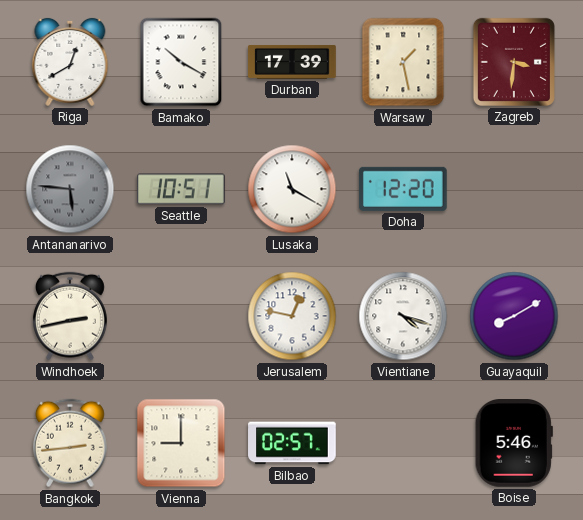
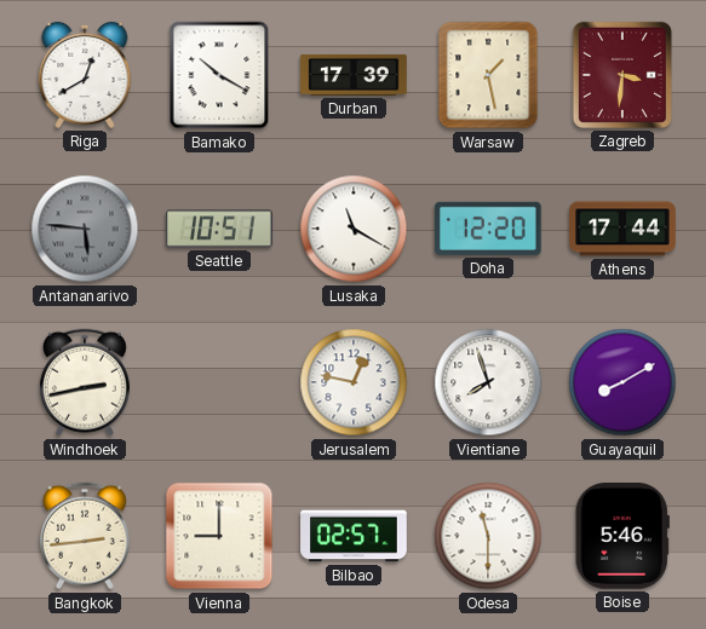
Athens: none -> 17:44 (622, 229)
Vientiane: 4:18 -> 7:57 (488, 382)
Odesa: none -> 11:30 (488, 536)
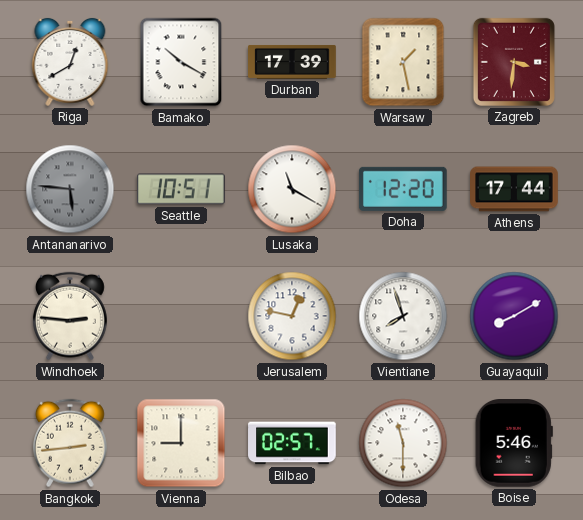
Windhoek: 2:43 -> 2:46 (70, 316)
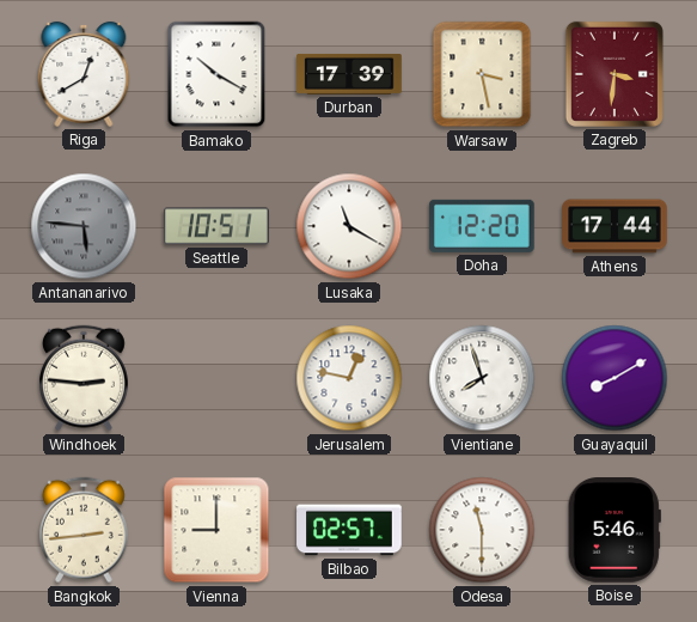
Warsaw: 1:28 -> 3:28 (482, 74)
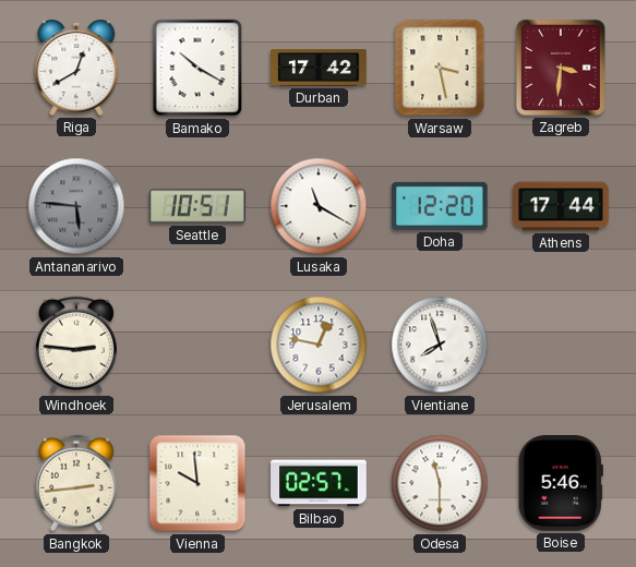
Durban: 17:39 -> 17:42 (319, 68)
Guayaquil: 8:10 -> none (615, 378)
Vienna: 9:00 -> 9:59 (197, 483)
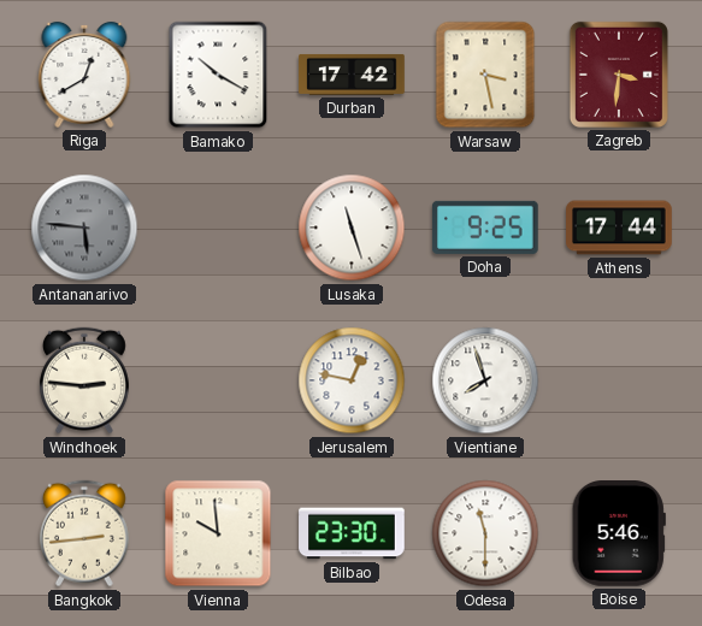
Seattle: 10:51 -> none (199, 206)
Lusaka: 11:20 -> 11:27 (352, 228)
Doha: 12:20 -> 9:25 (485, 228)
Bilbao: 02:57 -> 23:30 (352, 533)
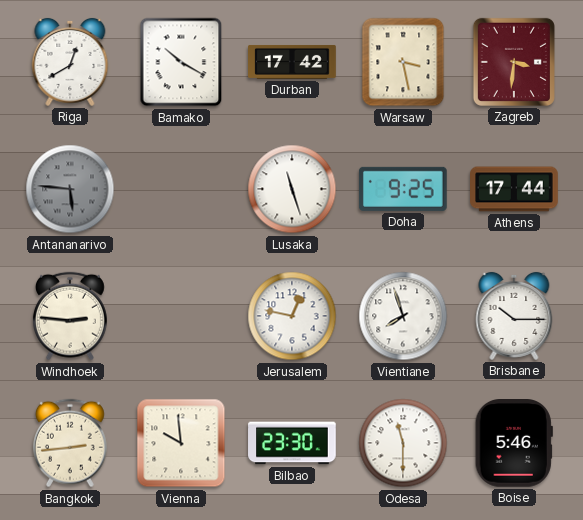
Brisbane: none -> 10:15 (514, 316)
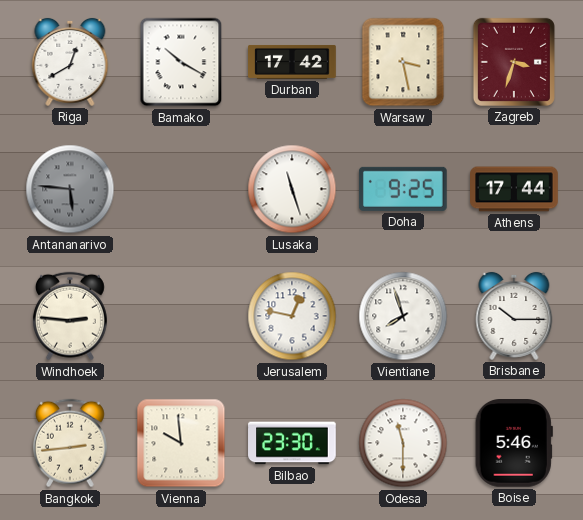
Zagreb: 3:31 -> 3:33 (514, 62)
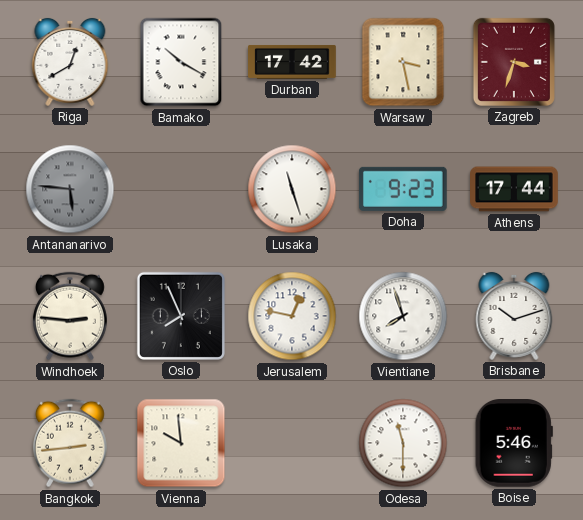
Doha: 9:25 -> 9:23 (403, 189)
Oslo: none -> 7:56 (181, 316)
Brisbane: 10:15 -> 10:12 (514, 316)
Bilbao: 23:30 -> none (292, 443)
